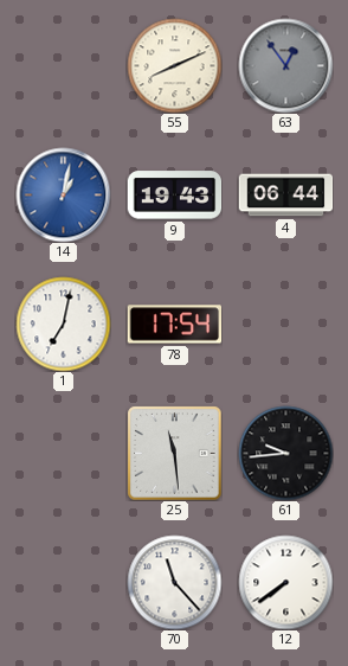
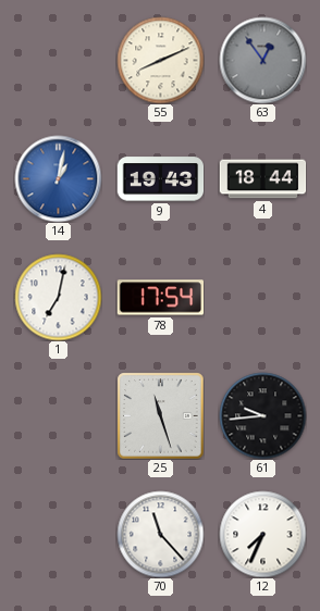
4: 06:44 -> 18:44 (262, 179)
25: 11:29 -> 11:27 (160, 415)
12: 7:39 -> 7:34 (262, 534)
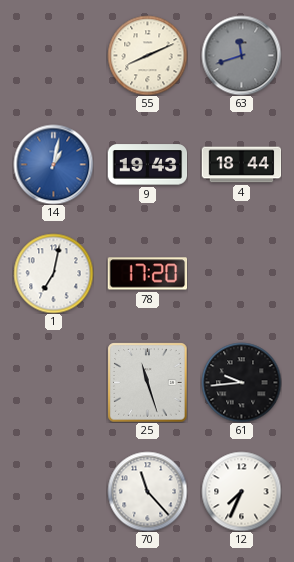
63: 12:54 -> 11:42 (241, 55)
78: 17:54 -> 17:20 (147, 274)
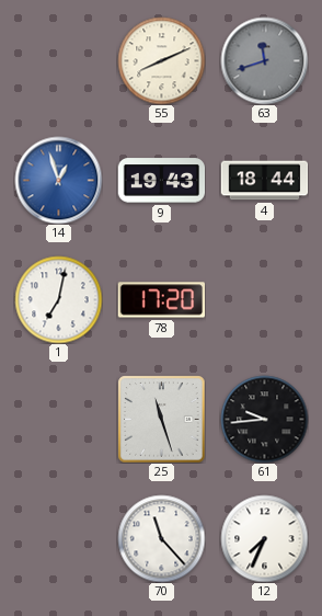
14: 1:02 -> 12:57 (58, 180)
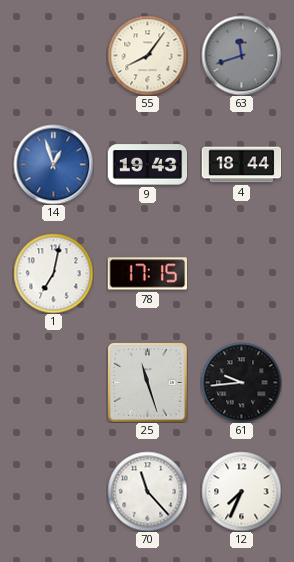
55: 8:11 -> 8:06 (147, 55)
78: 17:20 -> 17:15 (147, 274)
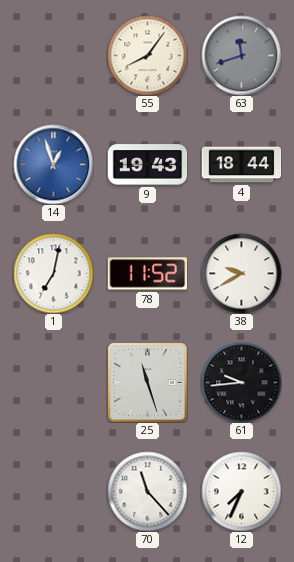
78: 17:15 -> 11:52 (147, 274)
38: none -> 9:40 (241, 273)
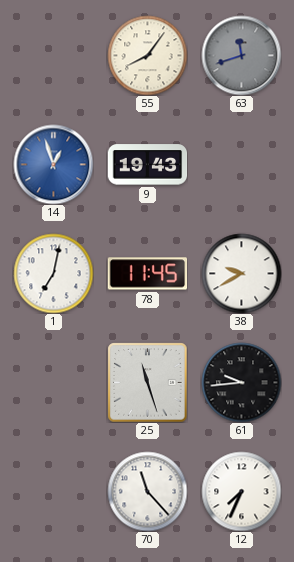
4: 18:44 -> none (241, 165)
78: 11:52 -> 11:45 (147, 274)
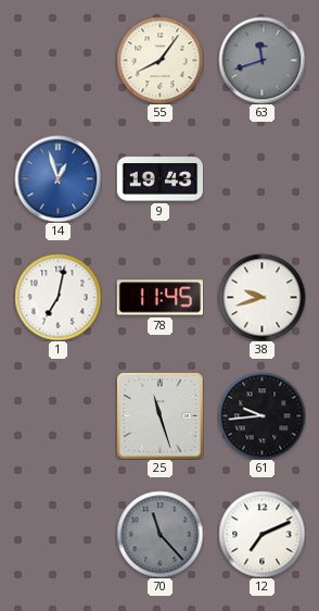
38: 9:40 -> 9:42 (261, 297)
70 dial: white -> grey (159, 534)
12: 7:34 -> 7:11 (261, 534)
